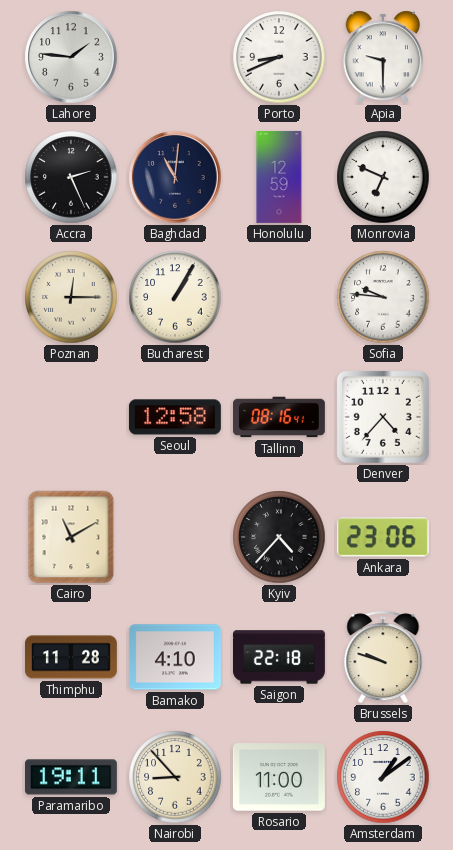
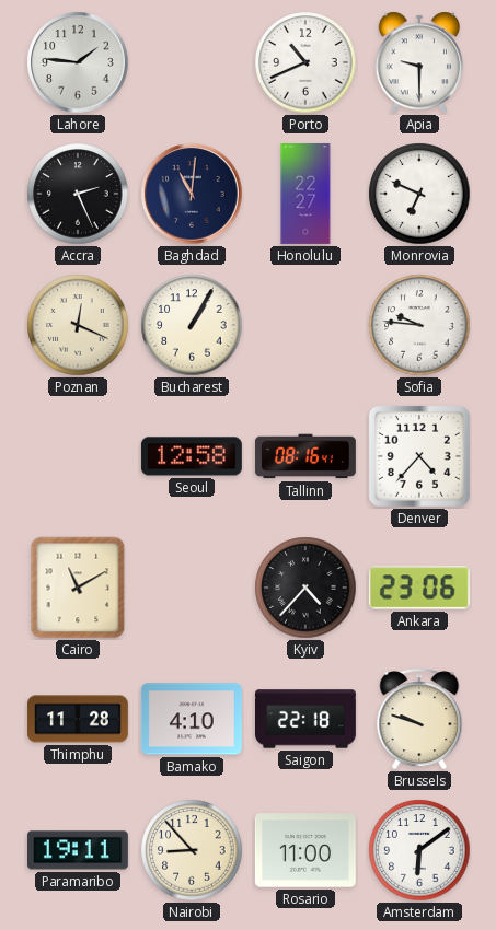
Porto: 8:41 -> 10:41 (305, 62)
Honolulu: 12:59 -> 22:27 (305, 194)
Poznan: 12:15 -> 12:19 (78, 325)
Amsterdam: 1:09 -> 6:09 (419, 850)
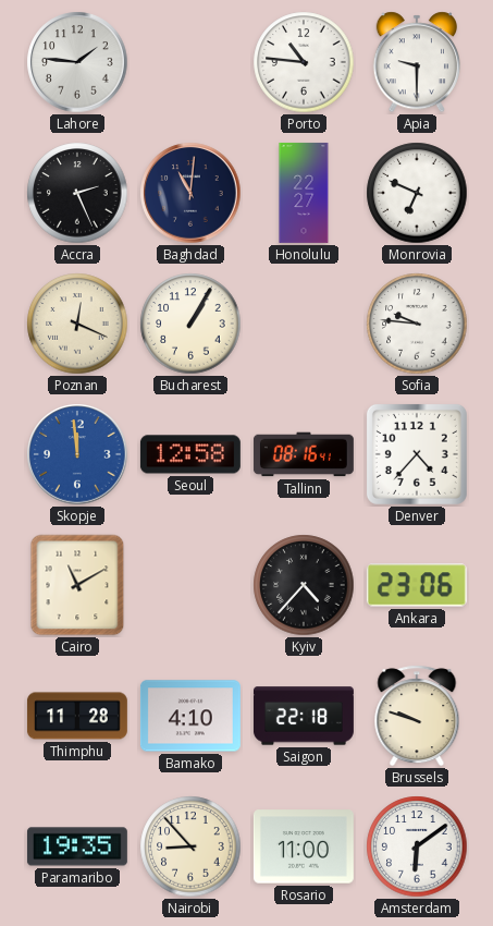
Porto: 10:41 -> 10:46 (304, 62)
Skopje: none -> 11:59 (77, 454)
Paramaribo: 19:11 -> 19:35 (77, 846)
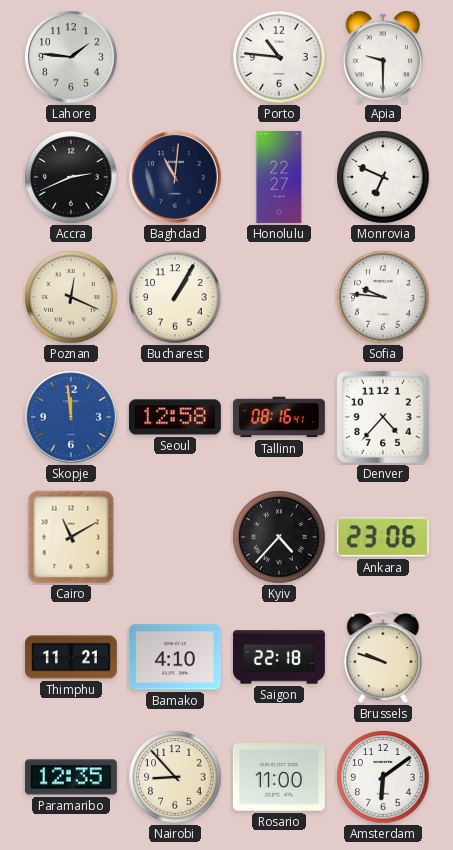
Accra: 2:26 -> 2:41 (71, 177)
Thimphu: 11:28 -> 11:21 (71, 657)
Paramaribo: 19:35 -> 12:35 (71, 777)
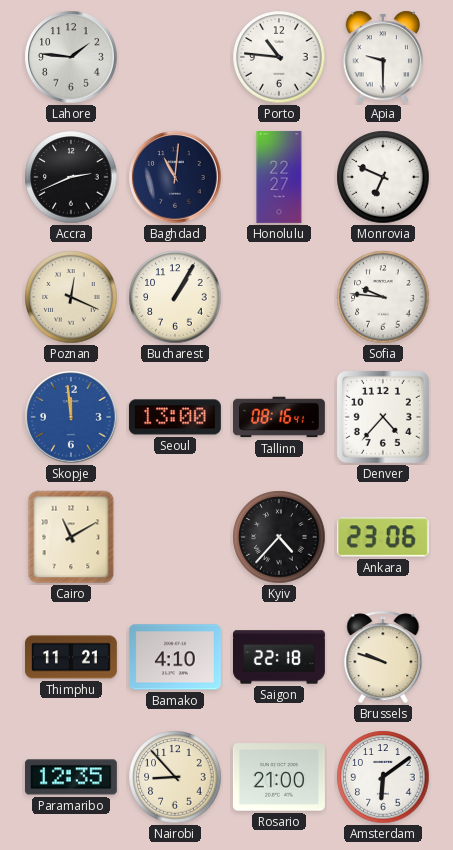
Seoul: 12:58 -> 13:00 (175, 417)
Rosario: 11:00 -> 21:00 (279, 777)
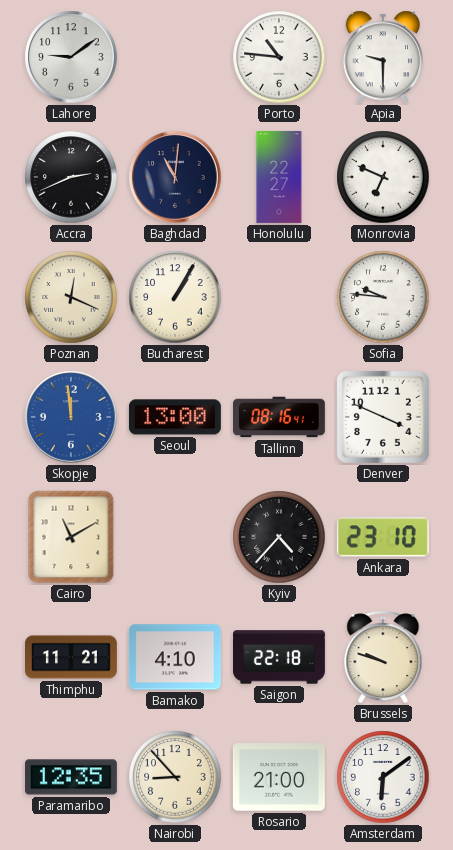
Lahore: 1:46 -> 9:09 (71, 57)
Denver: 4:37 -> 3:49 (383, 417)
Ankara: 23:06 -> 23:10 (383, 537)
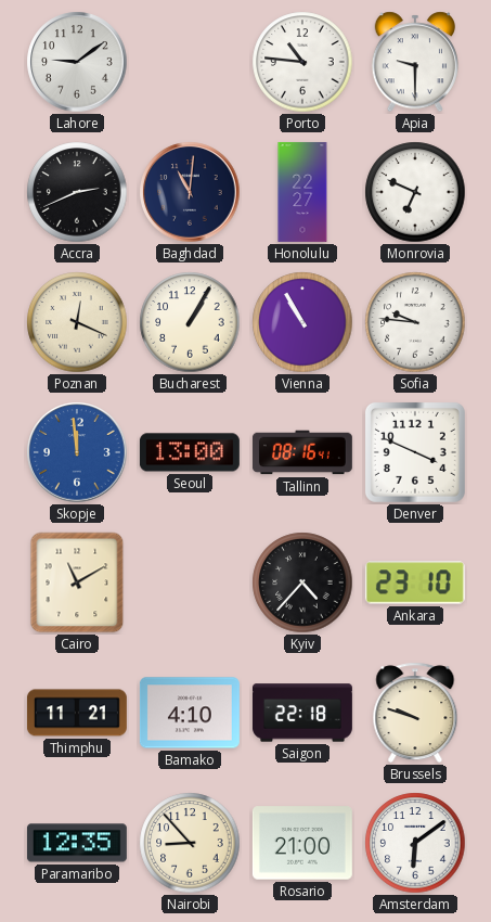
Vienna: none -> 10:55 (302, 322)
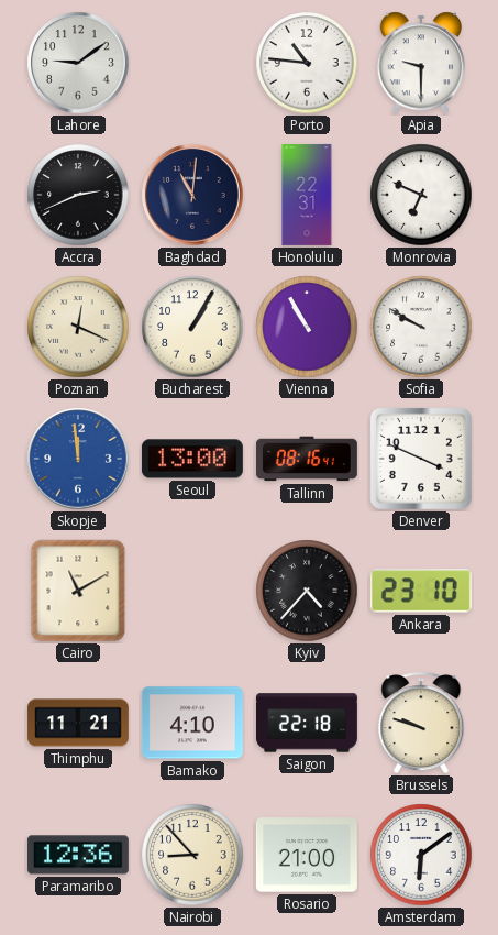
Honolulu: 22:27 -> 22:31 (307, 195)
Sofia: 9:46 -> 9:50 (421, 327)
Paramaribo: 12:35 -> 12:36 (78, 855)
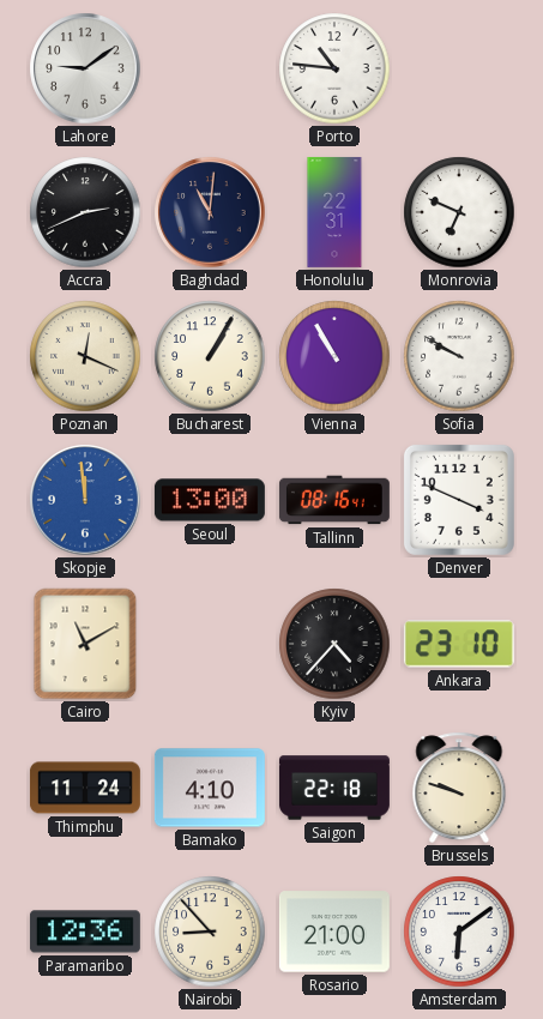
Apia: 9:30 -> none (420, 63)
Thimphu: 11:21 -> 11:24 (85, 788)
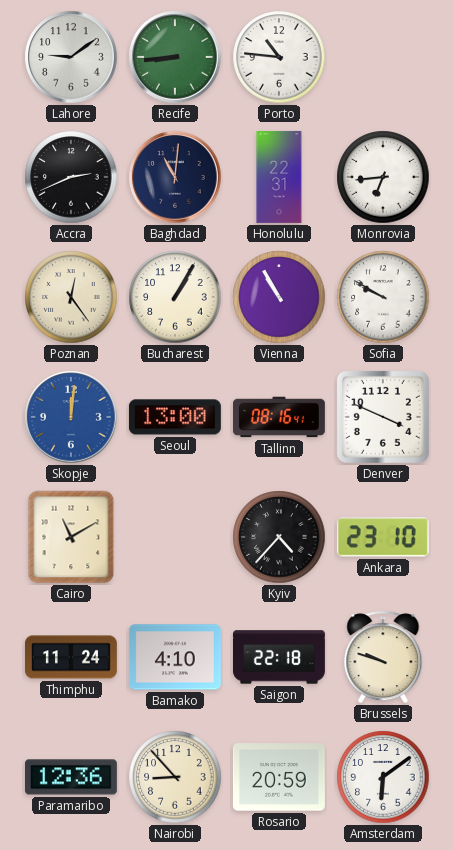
Recife: none -> 8:44 (175, 57)
Monrovia: 6:49 -> 6:44 (383, 177)
Poznan: 12:19 -> 12:24 (71, 297)
Skopje: 11:59 -> 12:01 (71, 417)
Rosario: 21:00 -> 20:59 (279, 777)
